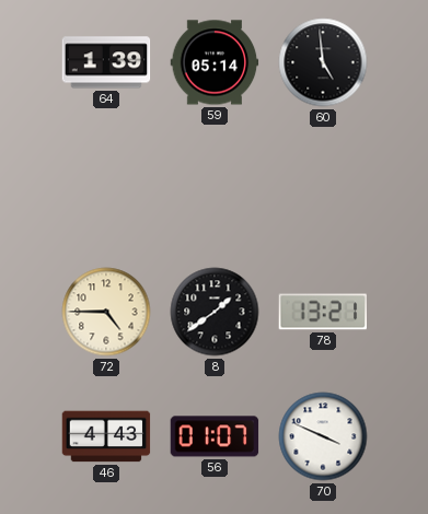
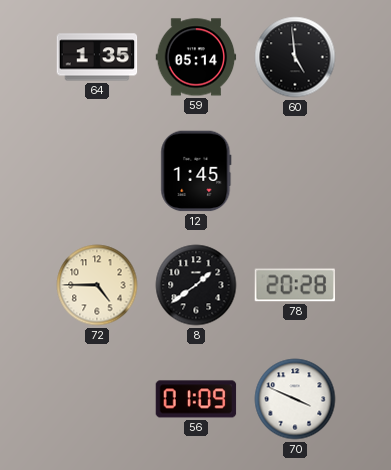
64: 1:39 -> 1:35 (97, 57)
12: none -> 1:45 (196, 171)
78: 13:21 -> 20:28 (294, 285)
46: 4:43 -> none (106, 436)
56: 01:07 -> 01:09 (196, 399)
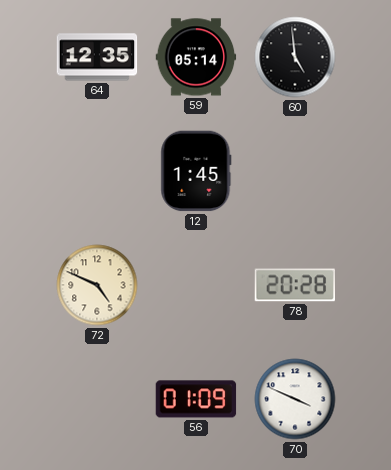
64: 1:35 -> 12:35 (97, 57)
72: 4:45 -> 4:49 (97, 285)
8: 1:39 -> none (196, 285)
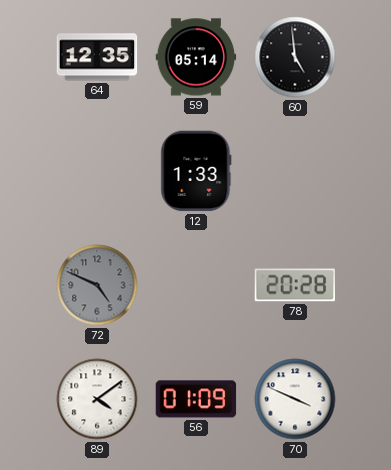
12: 1:45 -> 1:33 (196, 171)
72 dial: cream -> grey (97, 285)
89: none -> 4:09 (97, 399)
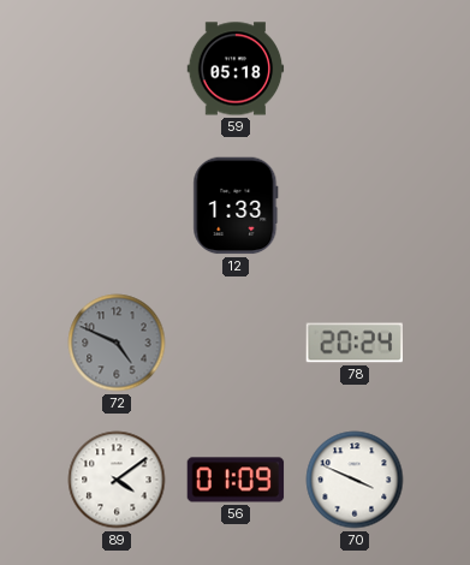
64: 12:35 -> none (97, 57)
59: 05:14 -> 05:18 (236, 69)
60: 4:59 -> none (295, 57)
78: 20:28 -> 20:24 (353, 343)
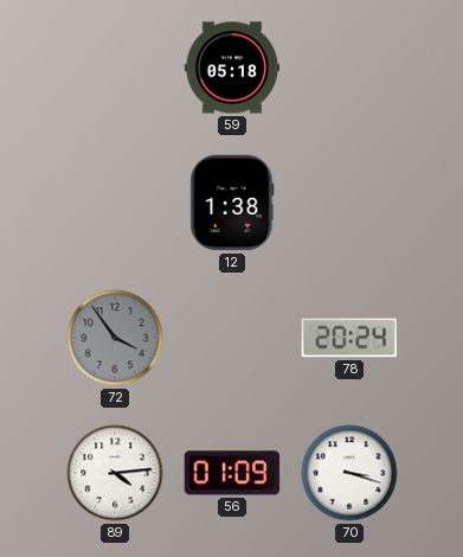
12: 1:33 -> 1:38 (232, 203)
72: 4:49 -> 3:54 (115, 338)
89: 4:09 -> 4:14 (115, 473)
70: 3:49 -> 3:18 (349, 473)
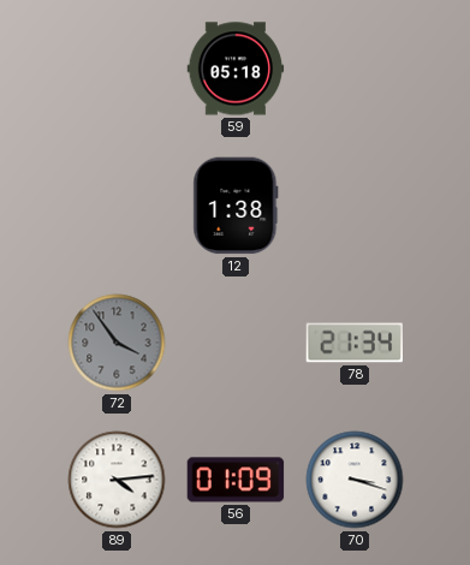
78: 20:24 -> 21:34 (353, 343)
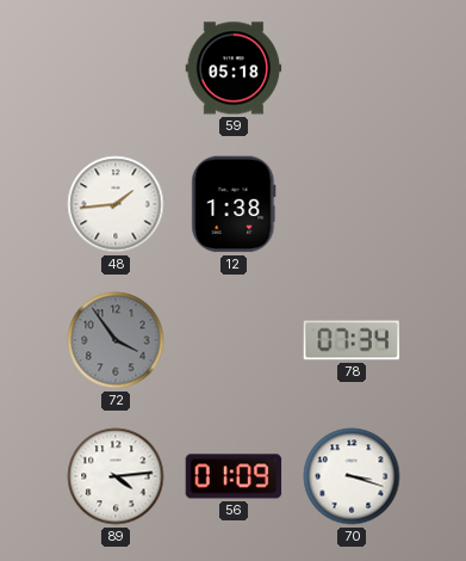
48: none -> 1:44 (116, 204)
78: 21:34 -> 07:34 (350, 340)
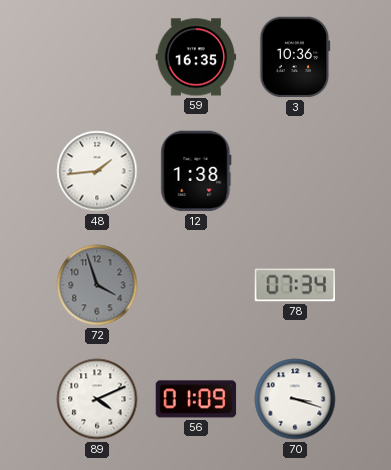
59: 05:18 -> 16:35 (196, 57)
3: none -> 10:36 (295, 57)
72: 3:54 -> 3:57 (97, 285)
89: 4:14 -> 4:11 (97, 399)
